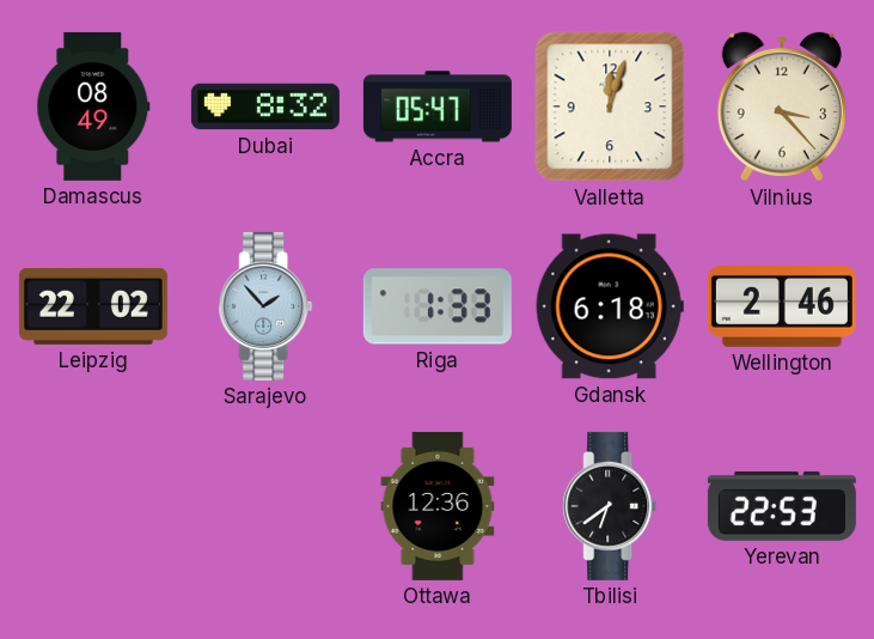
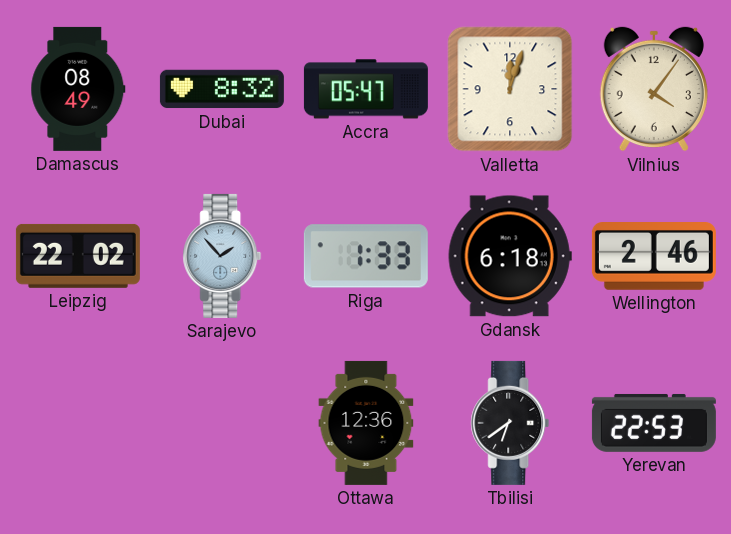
Vilnius: 3:23 -> 4:06 (654, 89)
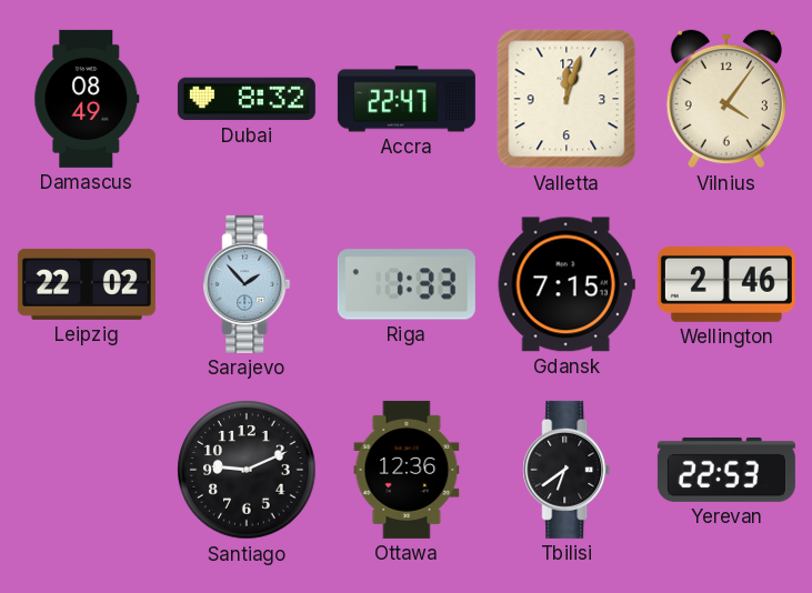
Accra: 05:47 -> 22:47 (407, 99)
Gdansk: 6:18 -> 7:15 (567, 284)
Santiago: none -> 9:11 (247, 470)
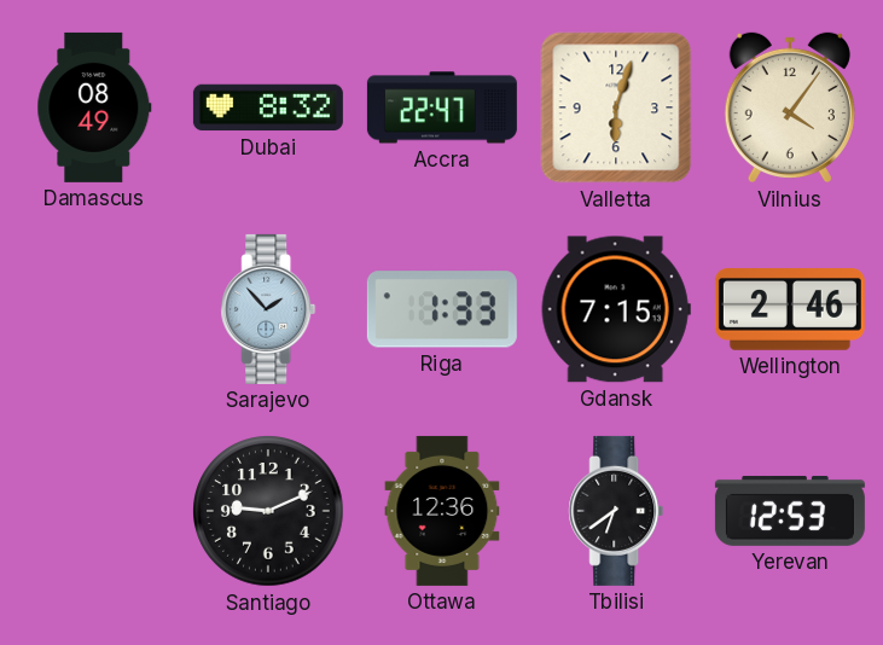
Valletta: 12:03 -> 6:03 (616, 107)
Leipzig: 22:02 -> none (87, 284)
Yerevan: 22:53 -> 12:53 (790, 511)
